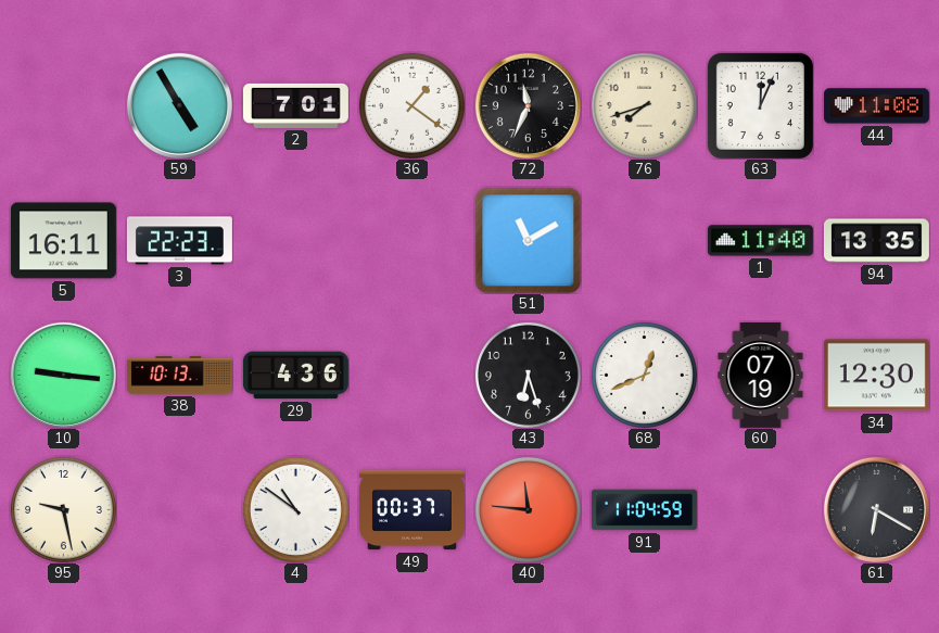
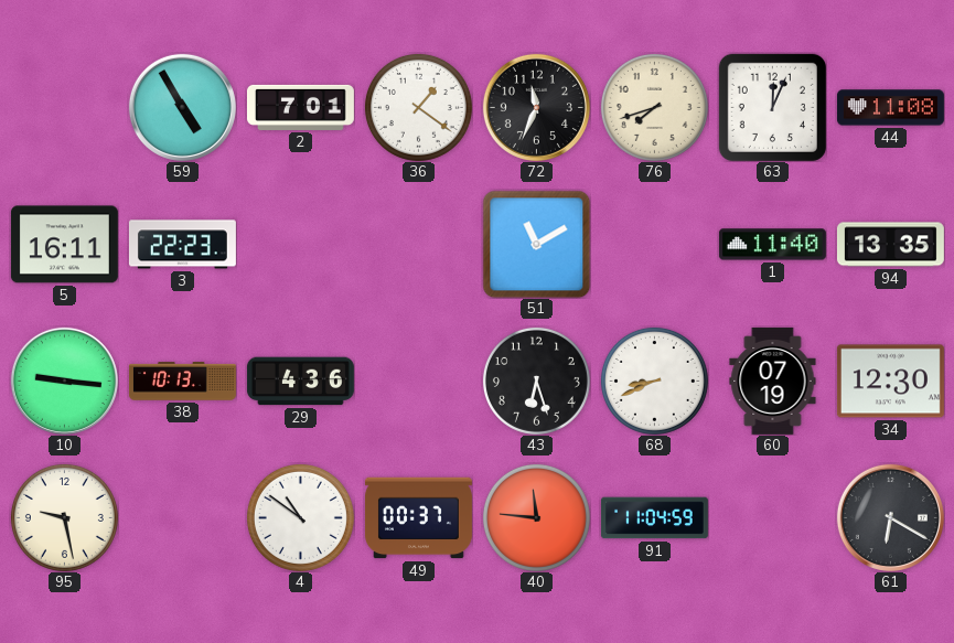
68: 12:41 -> 8:41 (654, 381)
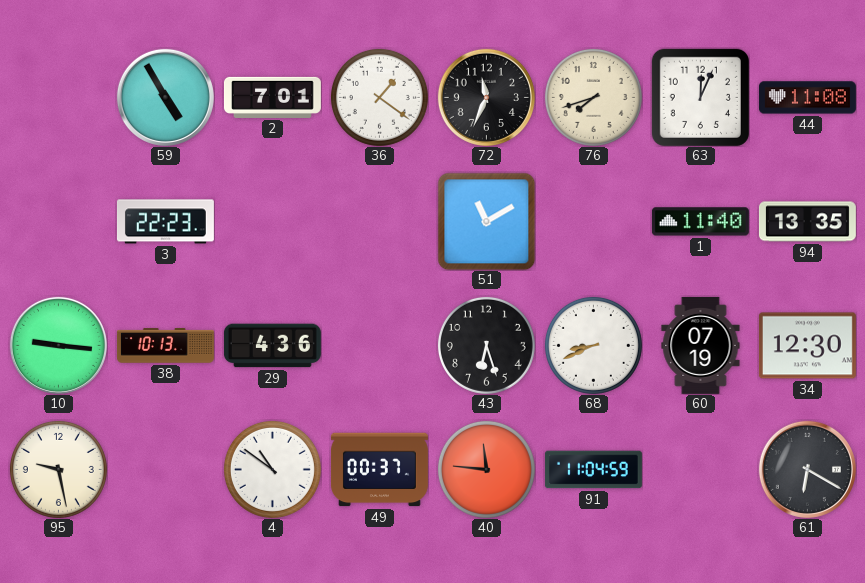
5: 16:11 -> none (64, 245)
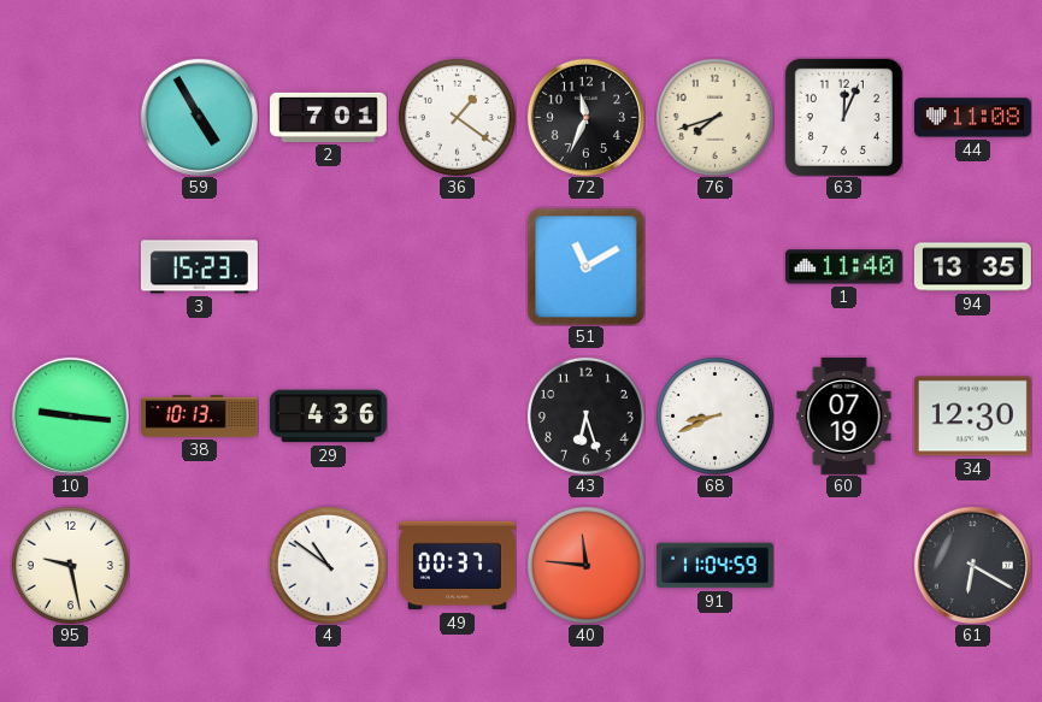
3: 22:23 -> 15:23 (199, 267)
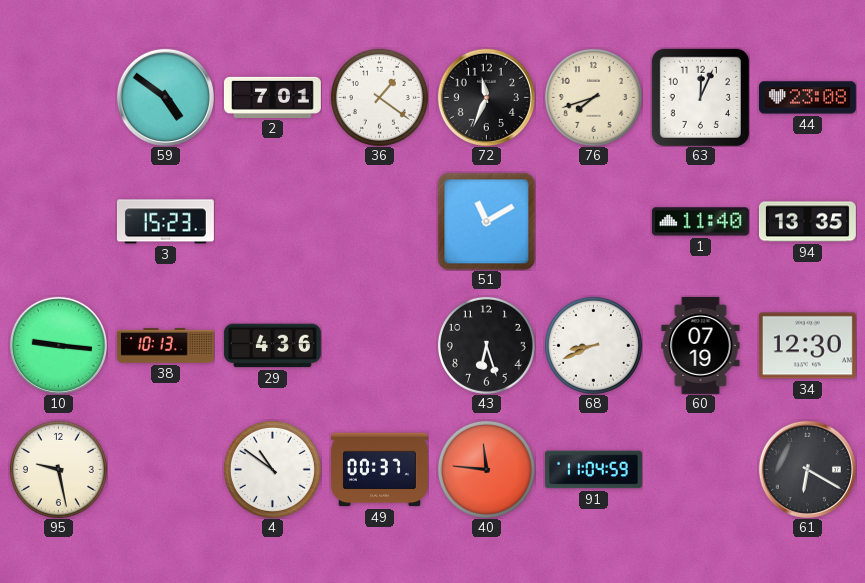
59: 4:55 -> 4:51 (165, 97)
44: 11:08 -> 23:08 (807, 98)
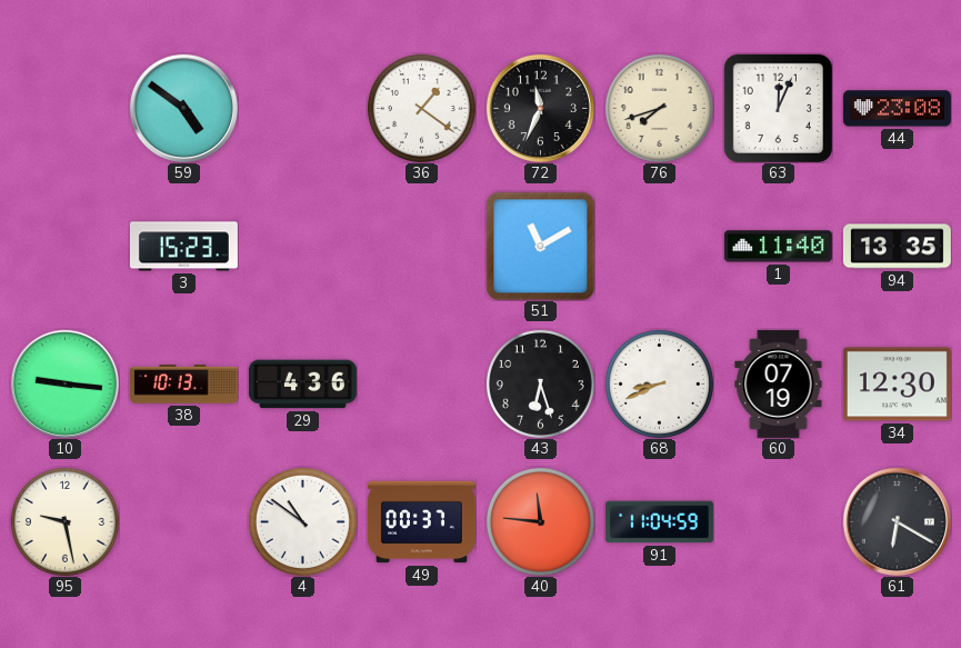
2: 7:01 -> none (272, 97)
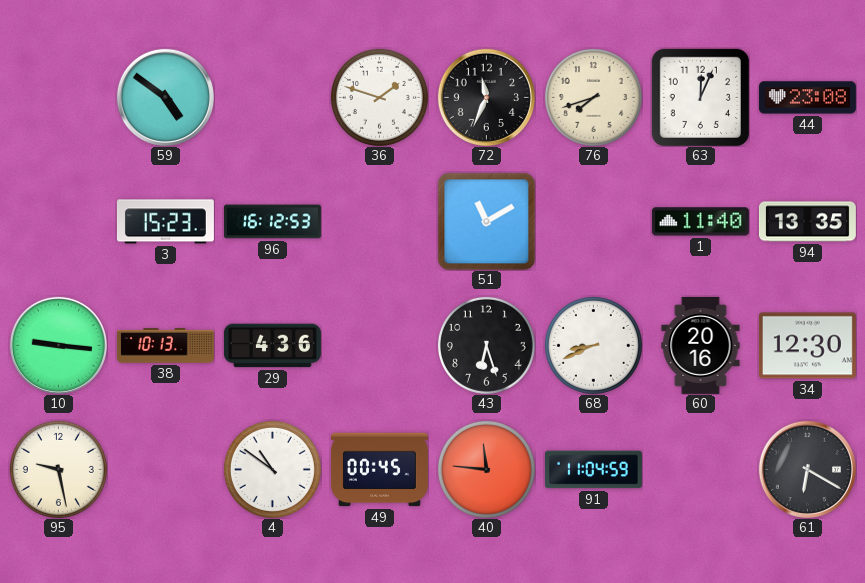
36: 1:21 -> 1:48 (379, 97)
96: none -> 16:12 (272, 222)
60: 07:19 -> 20:16 (701, 345)
49: 00:37 -> 00:45 (379, 470)
